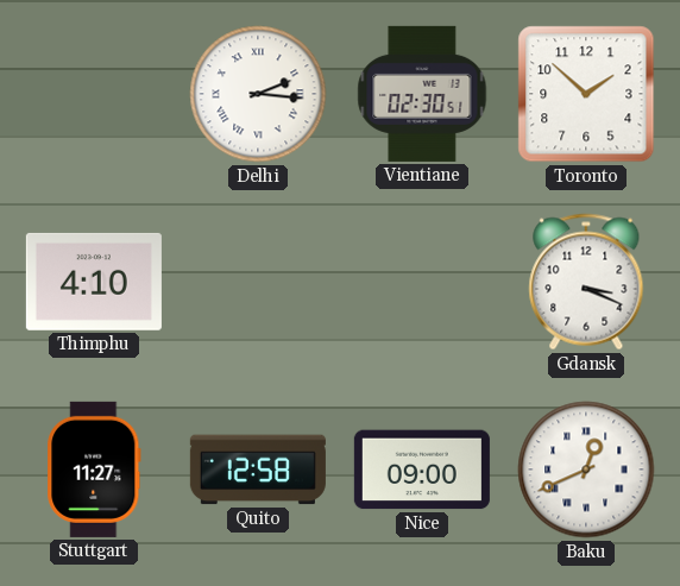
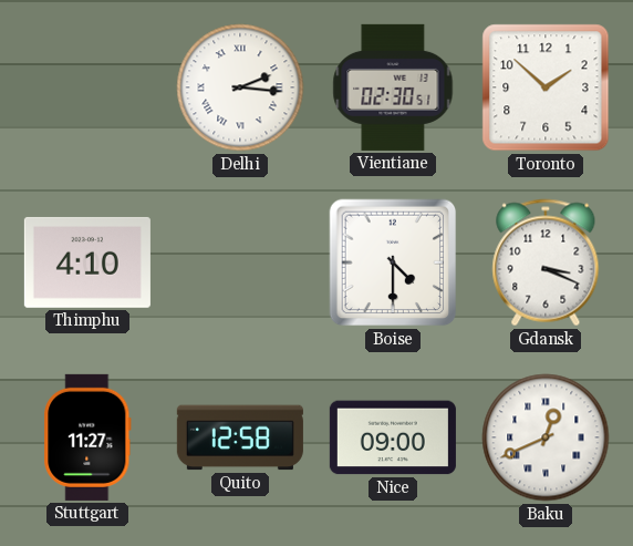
Boise: none -> 4:30 (393, 262)
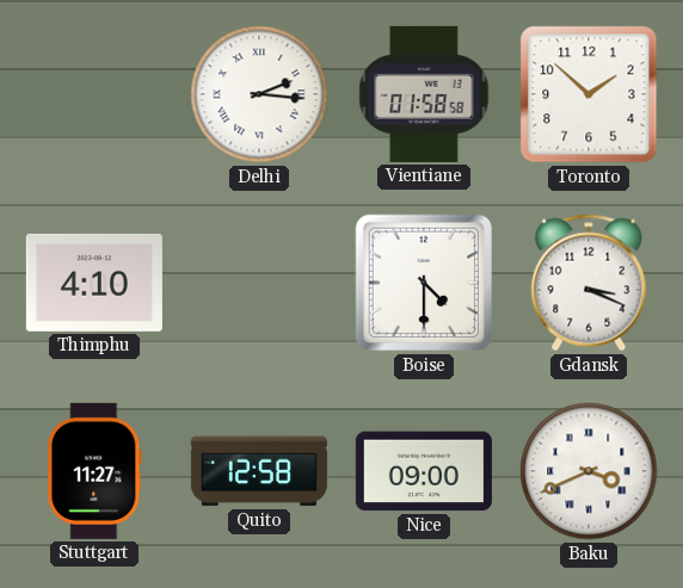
Vientiane: 02:30 -> 01:58 (424, 94)
Baku: 12:41 -> 3:41 (589, 471)
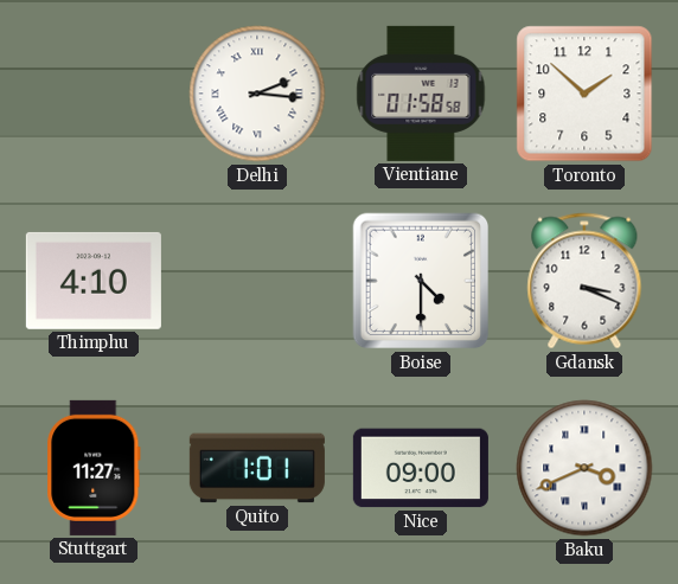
Quito: 12:58 -> 1:01 (257, 468)
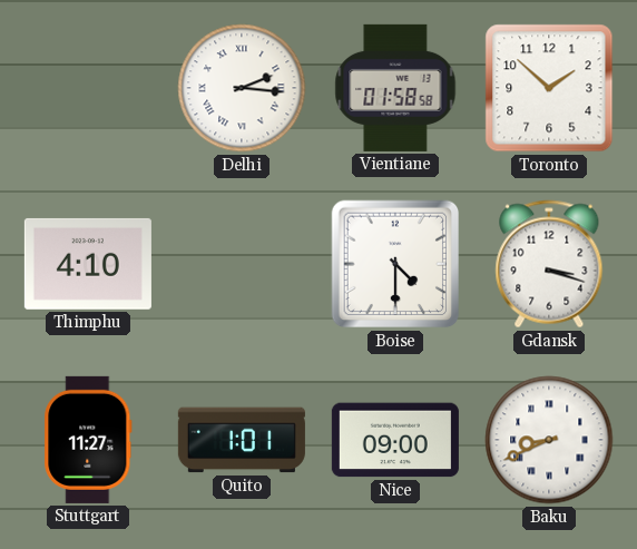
Gdansk: 3:19 -> 3:18 (549, 264)
Baku: 3:41 -> 8:41 (549, 440)
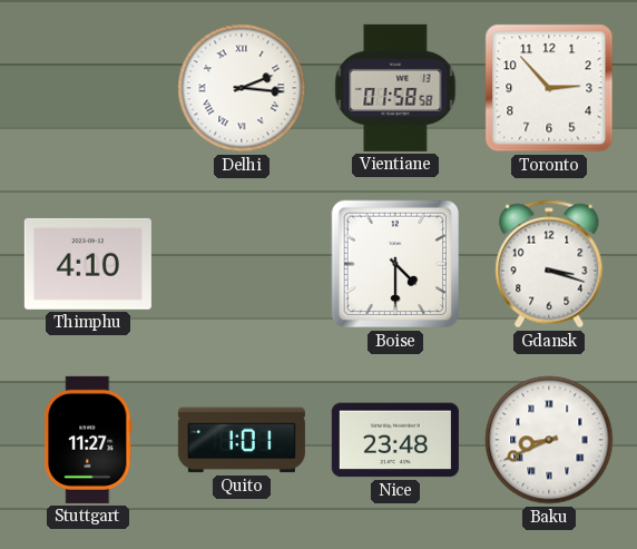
Toronto: 1:52 -> 2:53 (549, 88)
Nice: 09:00 -> 23:48 (395, 440)
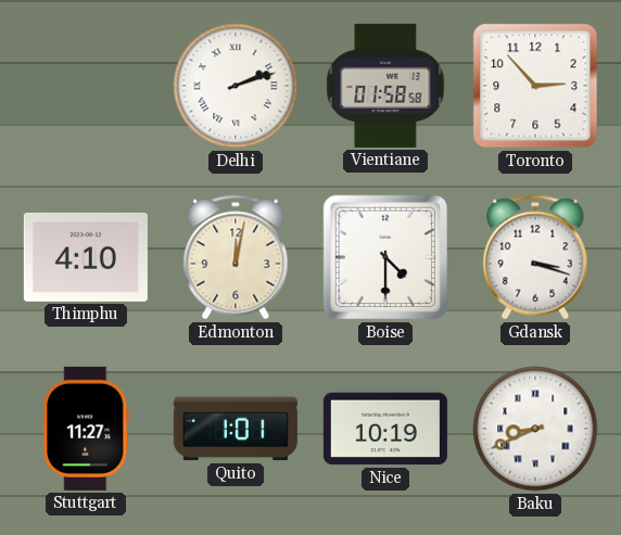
Delhi: 2:16 -> 2:12 (236, 86)
Edmonton: none -> 12:02 (236, 257)
Nice: 23:48 -> 10:19 (385, 429)
